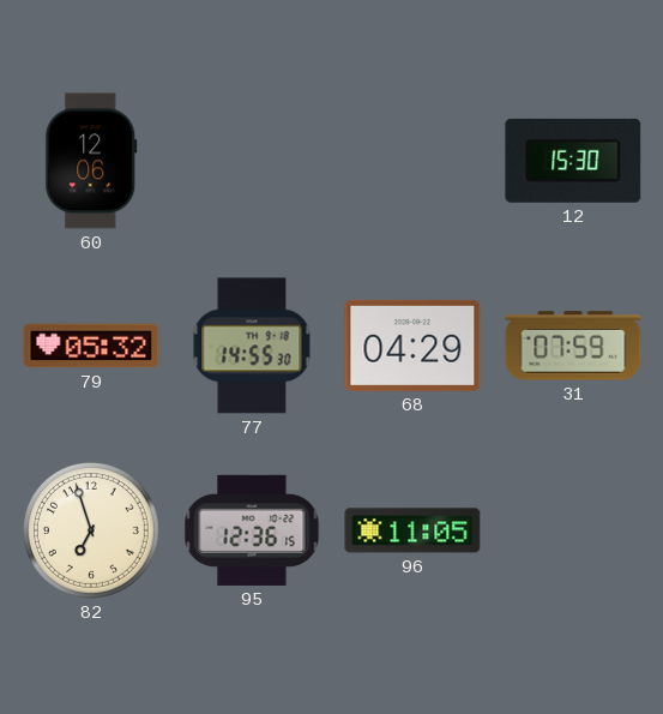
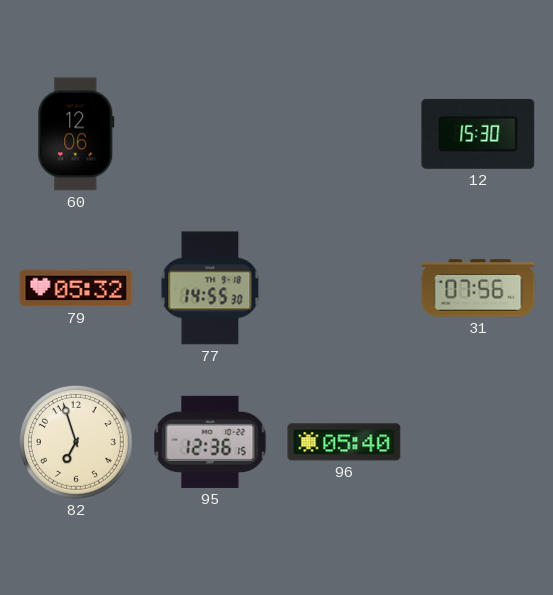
68: 04:29 -> none (412, 346)
31: 07:59 -> 07:56 (478, 288)
96: 11:05 -> 05:40 (344, 442)
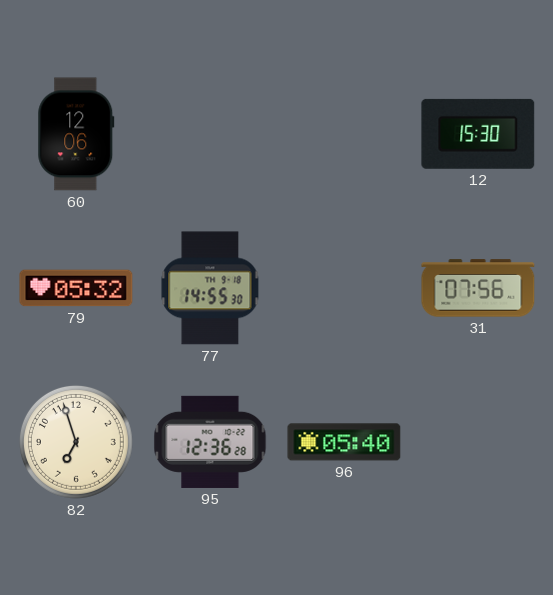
95: 12:36:15 -> 12:36:28 (210, 442)
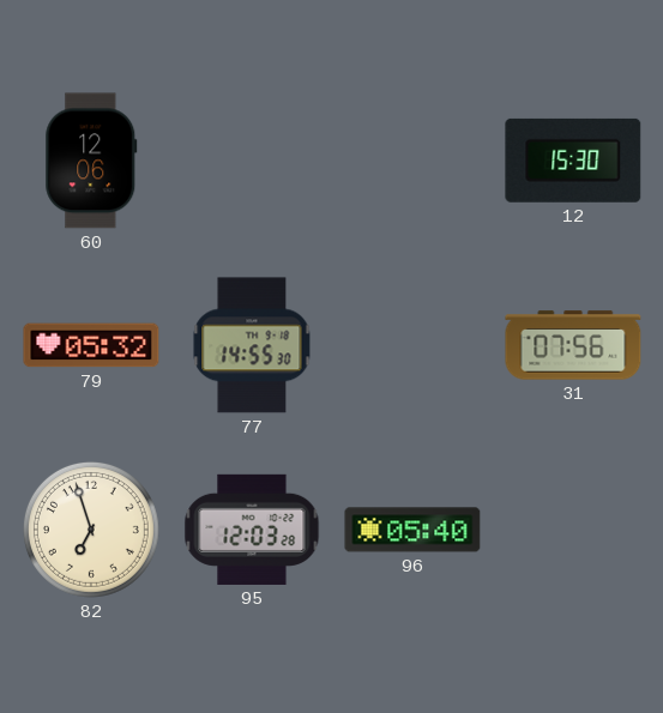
95: 12:36 -> 12:03 (252, 530)
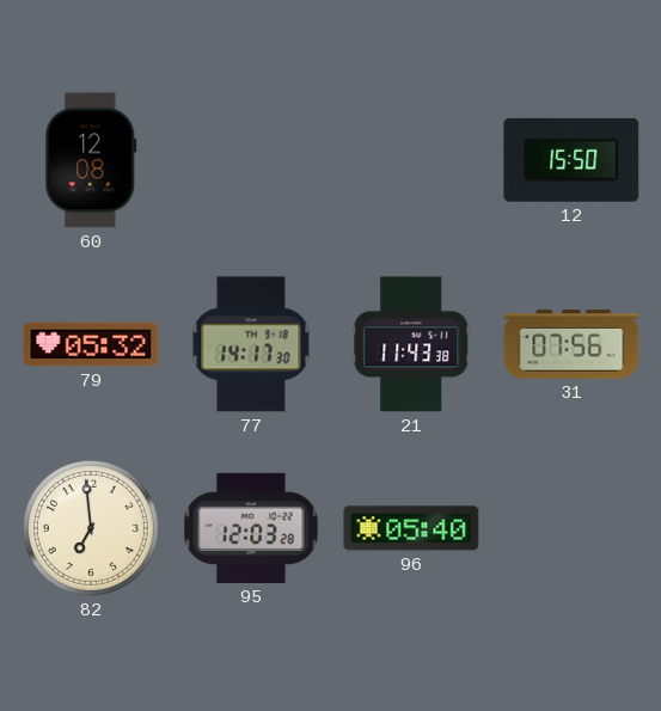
60: 12:06 -> 12:08 (91, 160)
12: 15:30 -> 15:50 (571, 160)
77: 14:55 -> 14:17 (251, 344)
21: none -> 11:43 (411, 344)
82: 6:57 -> 6:59 (91, 528)
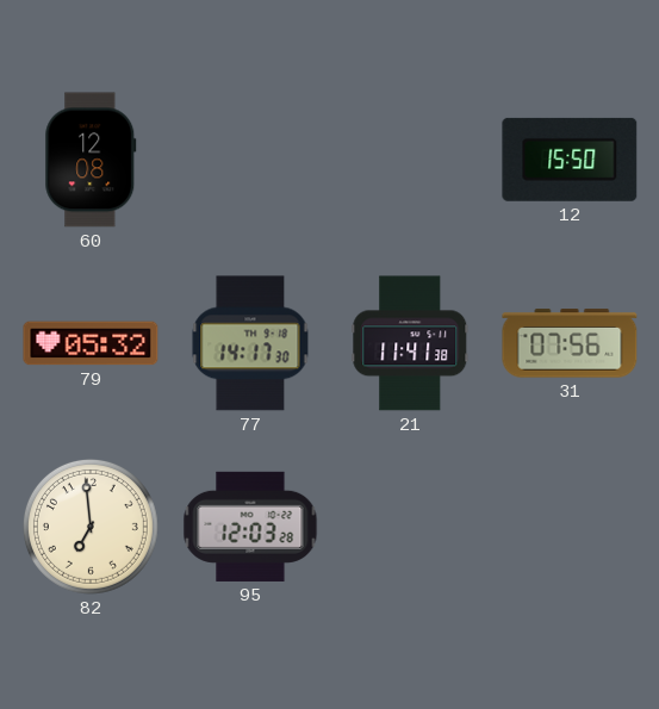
21: 11:43 -> 11:41 (410, 343)
96: 05:40 -> none (411, 528)
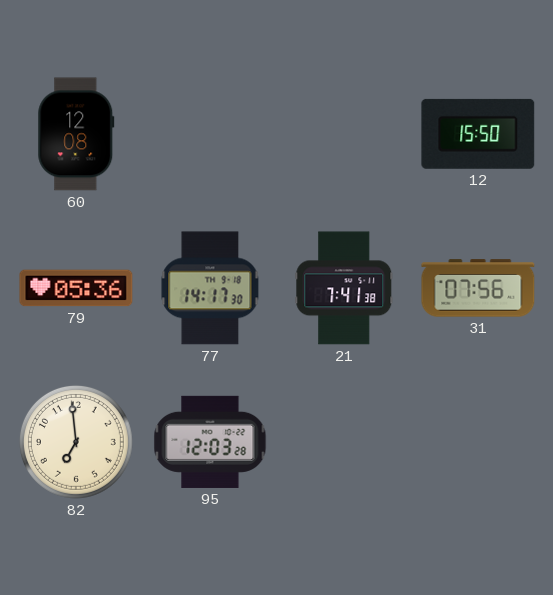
79: 05:32 -> 05:36 (76, 288)
21: 11:41 -> 7:41 (344, 288)
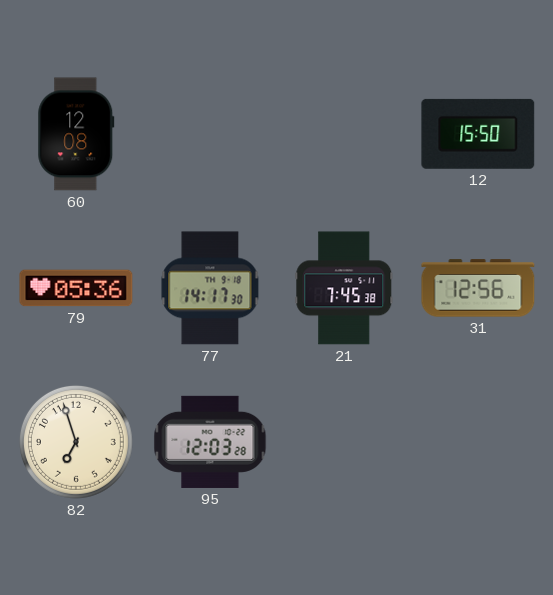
21: 7:41 -> 7:45 (344, 288)
31: 07:56 -> 12:56 (478, 288)
82: 6:59 -> 6:57 (76, 442)
